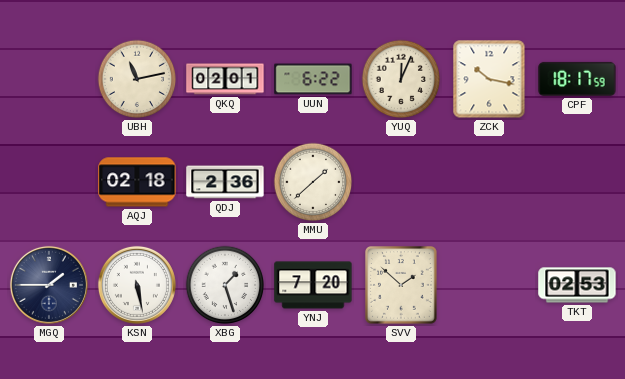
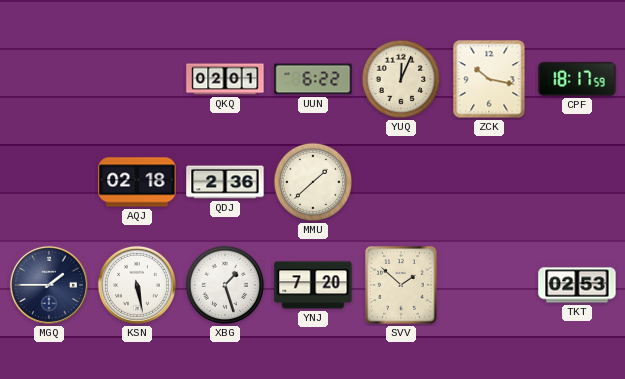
UBH: 11:13 -> none (137, 79)
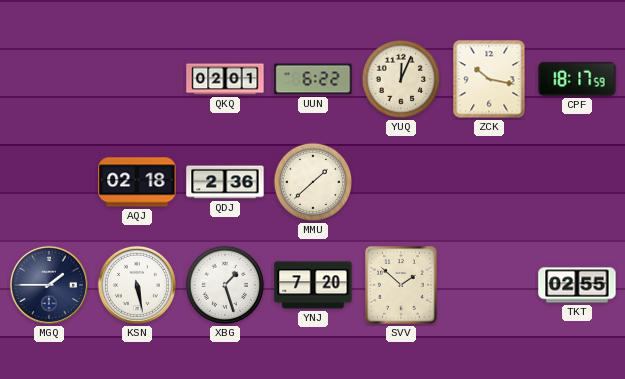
TKT: 02:53 -> 02:55 (577, 285)
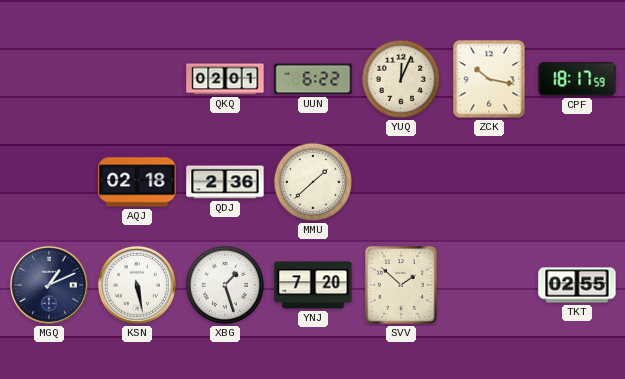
MGQ: 1:45 -> 1:11 (49, 285)
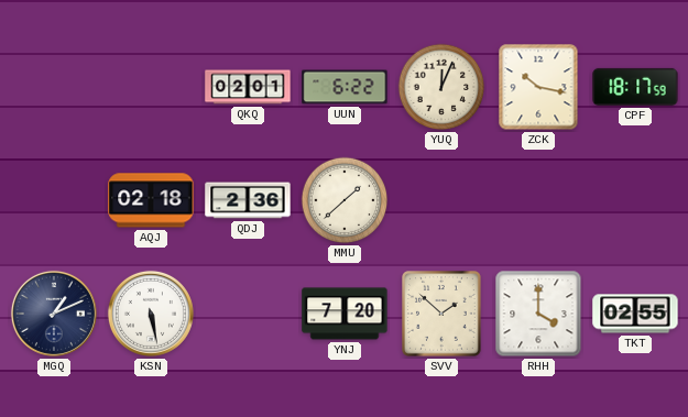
XBG: 1:27 -> none (225, 285)
RHH: none -> 4:00 (538, 314)
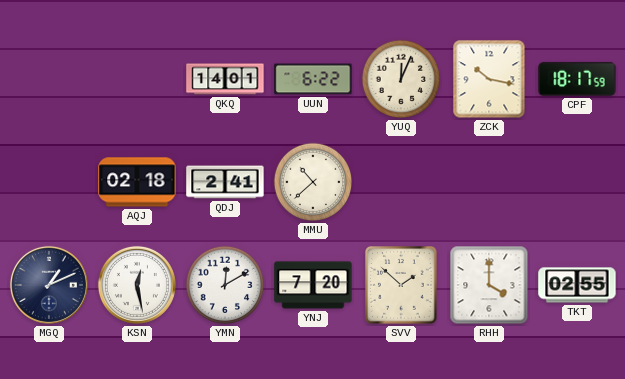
QKQ: 02:01 -> 14:01 (225, 79)
QDJ: 2:36 -> 2:41 (225, 182)
MMU: 1:38 -> 10:38 (313, 182)
KSN: 5:28 -> 12:28 (137, 285)
YMN: none -> 12:10 (225, 285)
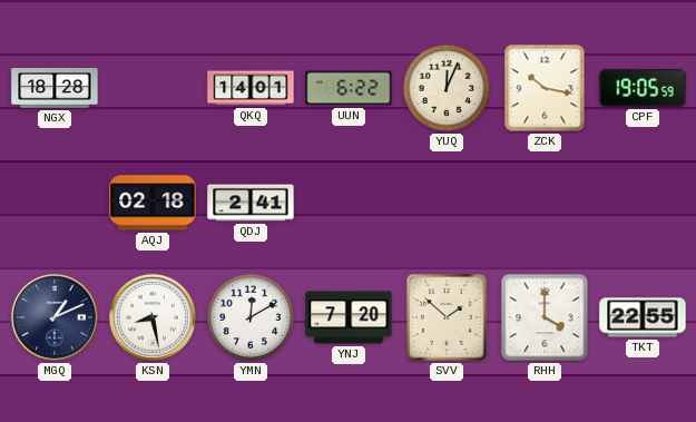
NGX: none -> 18:28 (55, 89)
CPF: 18:17 -> 19:05 (643, 88)
MMU: 10:38 -> none (313, 182)
KSN: 12:28 -> 8:28 (153, 317)
TKT: 02:55 -> 22:55 (643, 317)
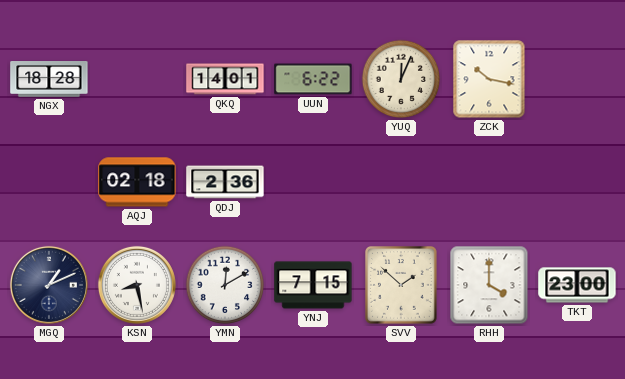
CPF: 19:05 -> none (643, 88)
QDJ: 2:41 -> 2:36 (225, 182)
YNJ: 7:20 -> 7:15 (313, 285)
TKT: 22:55 -> 23:00 (577, 285)
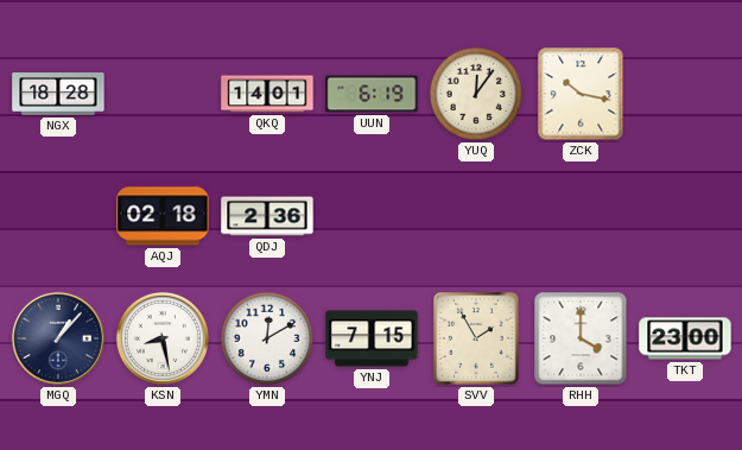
UUN: 6:22 -> 6:19 (372, 94)
YUQ: 12:04 -> 12:06 (476, 94)
MGQ: 1:11 -> 1:07 (58, 338)
SVV: 1:52 -> 1:55 (477, 340)
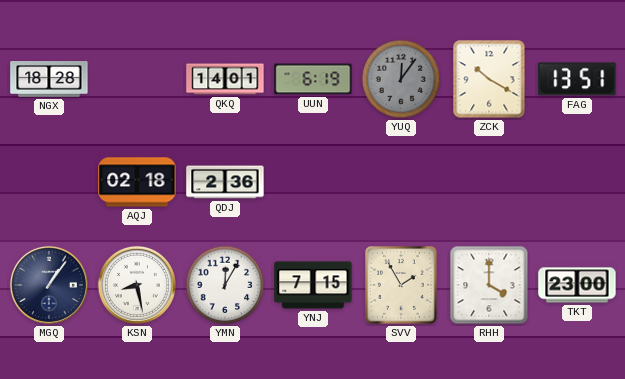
YUQ dial: cream -> grey (401, 79)
ZCK: 10:17 -> 10:20 (489, 79)
FAG: none -> 13:51 (577, 79)
MGQ: 1:07 -> 1:06 (49, 285)
YMN: 12:10 -> 12:05 (225, 285)
